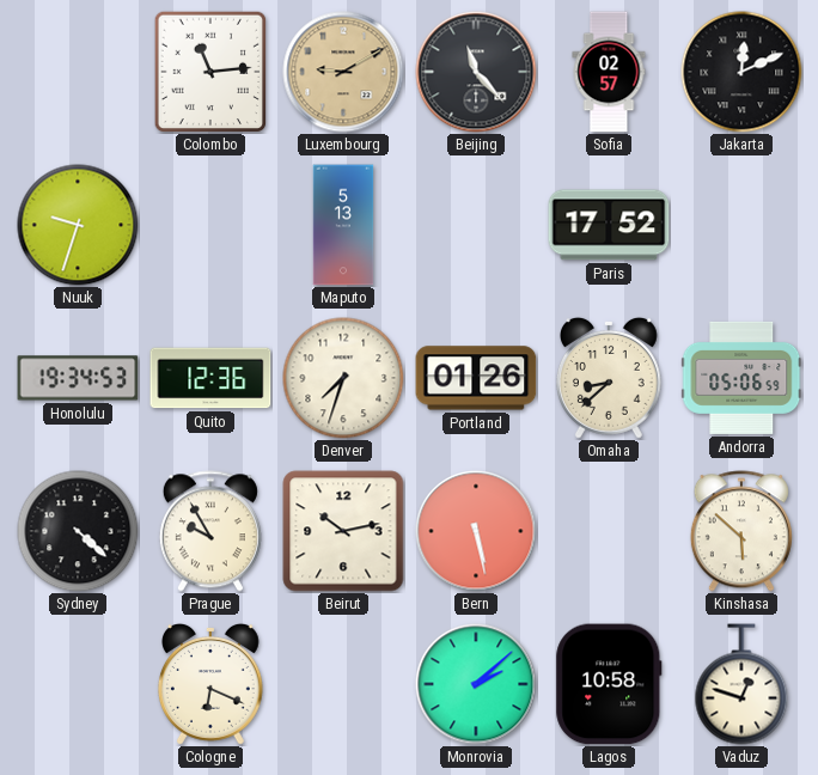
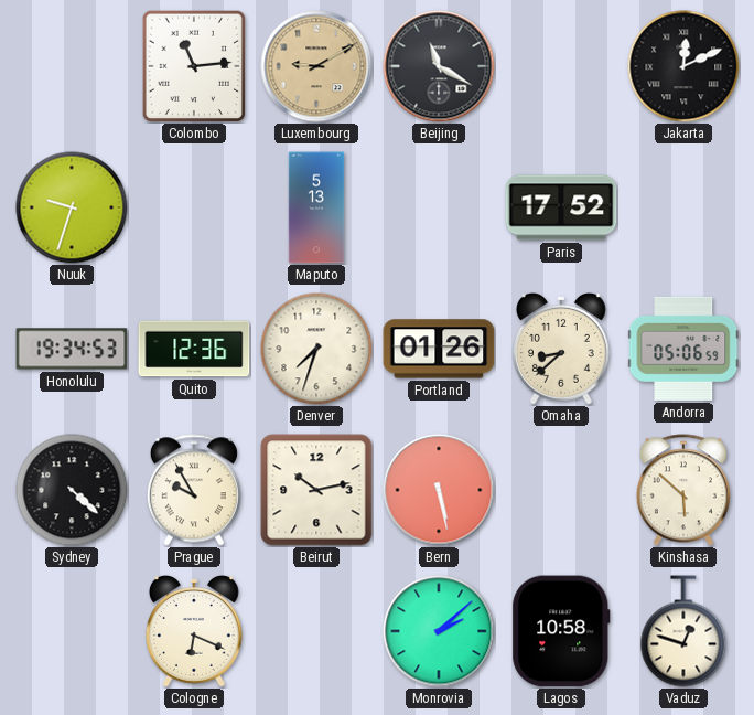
Beijing: 11:23 -> 11:20 (439, 66)
Sofia: 02:57 -> none (609, 72)
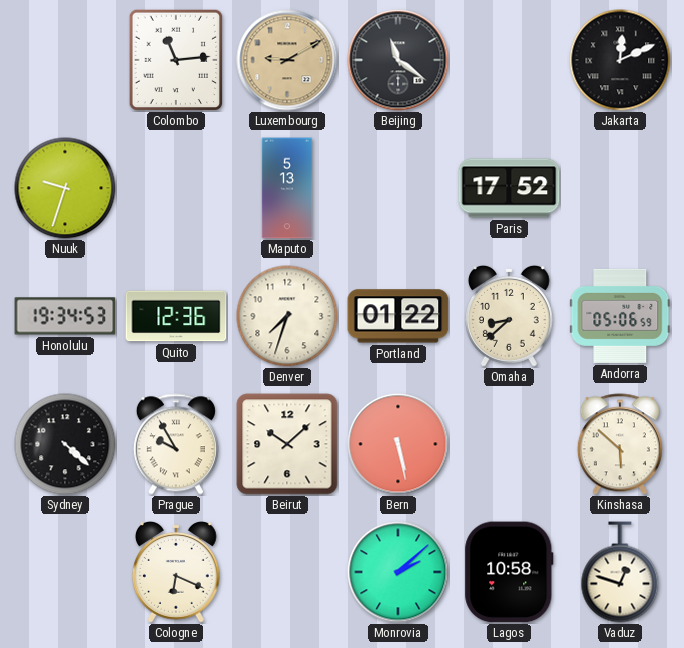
Beijing: 11:20 -> 11:21 (398, 60)
Portland: 01:26 -> 01:22 (398, 316)
Beirut: 10:13 -> 10:08 (287, 444)
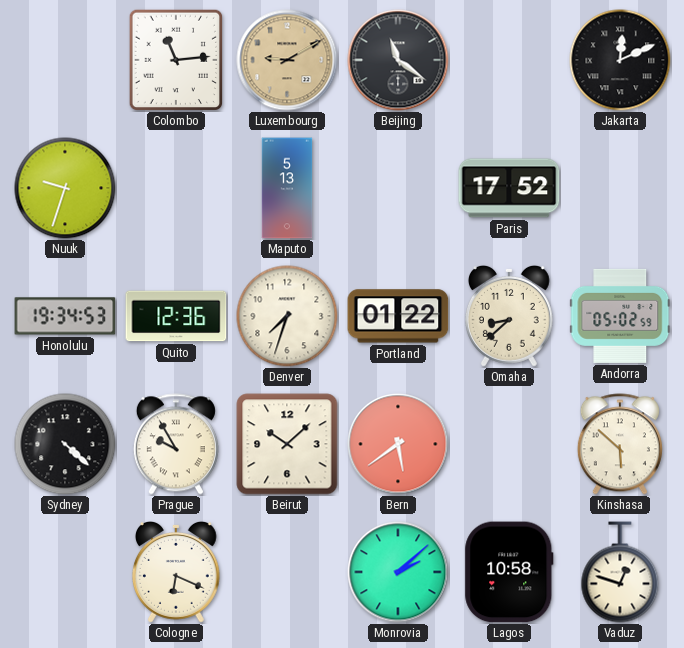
Andorra: 05:06 -> 05:02 (620, 316)
Bern: 5:28 -> 5:39 (398, 444)
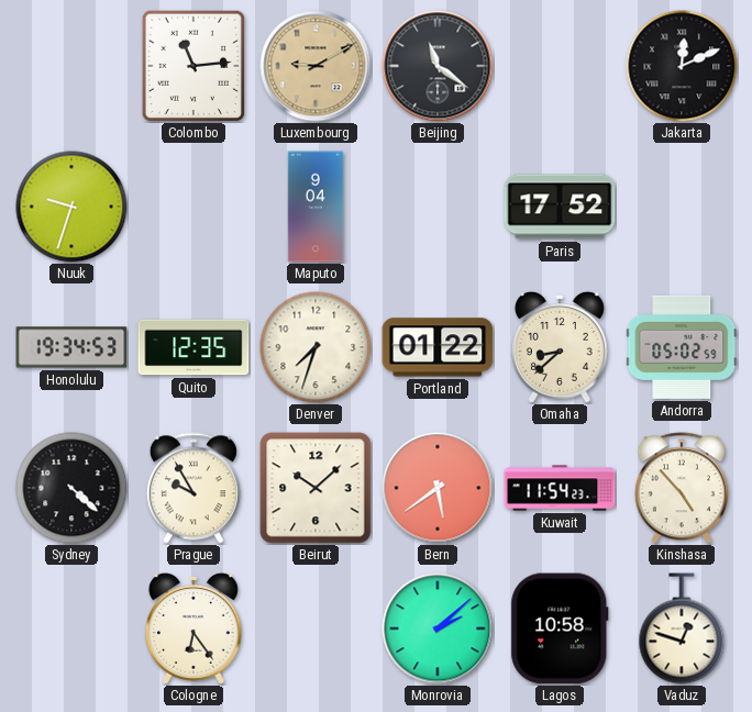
Maputo: 5:13 -> 9:04 (316, 207)
Quito: 12:36 -> 12:35 (193, 347)
Kuwait: none -> 11:54 (560, 488)
Kinshasa: 5:52 -> 4:53 (682, 488)
Cologne: 6:19 -> 6:24 (193, 630)
